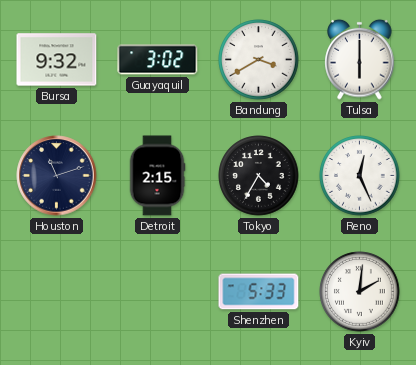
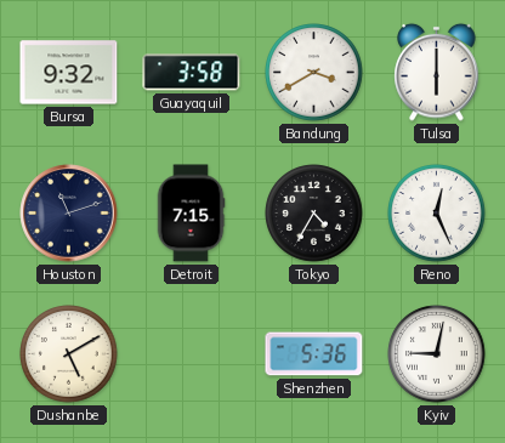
Guayaquil: 3:02 -> 3:58 (192, 73)
Detroit: 2:15 -> 7:15 (191, 214)
Dushanbe: none -> 5:10 (69, 354)
Shenzhen: 5:33 -> 5:36 (314, 354)
Kyiv: 2:01 -> 9:02 (437, 354)
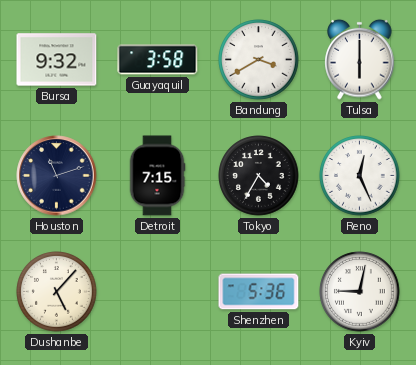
Dushanbe: 5:10 -> 5:07 (57, 292)
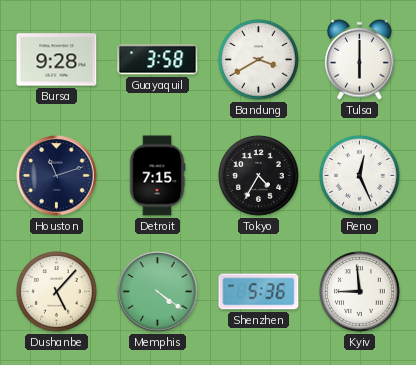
Bursa: 9:32 -> 9:28 (57, 60)
Memphis: none -> 4:21 (158, 292)
Kyiv: 9:02 -> 8:59 (360, 292)
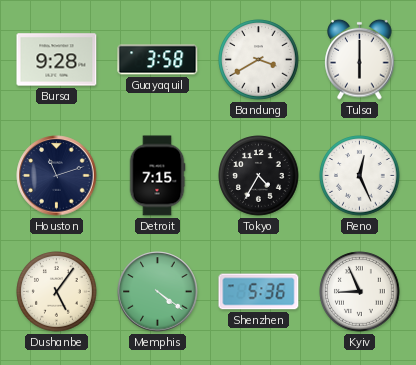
Dushanbe: 5:07 -> 5:06 (57, 292)
Kyiv: 8:59 -> 8:56 (360, 292)
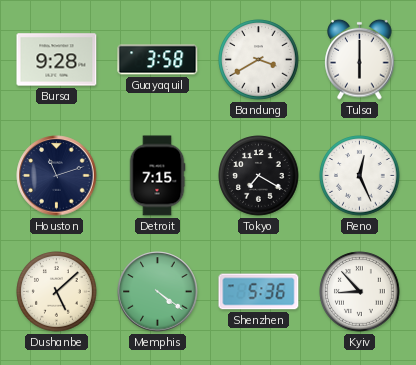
Tokyo: 4:35 -> 7:20 (259, 176)
Dushanbe: 5:06 -> 5:08 (57, 292)
Kyiv: 8:56 -> 8:53 (360, 292)
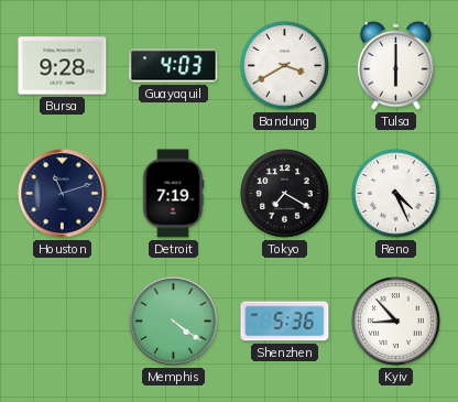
Guayaquil: 3:58 -> 4:03 (174, 66)
Detroit: 7:15 -> 7:19 (173, 194)
Reno: 12:26 -> 4:26 (396, 194)
Dushanbe: 5:08 -> none (57, 292)
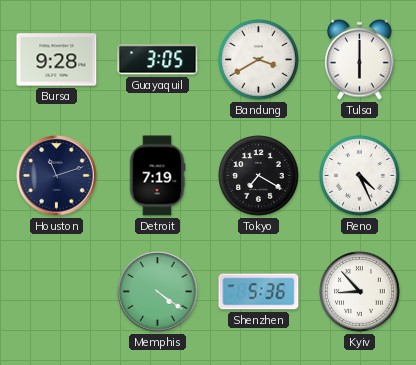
Guayaquil: 4:03 -> 3:05 (158, 60)
